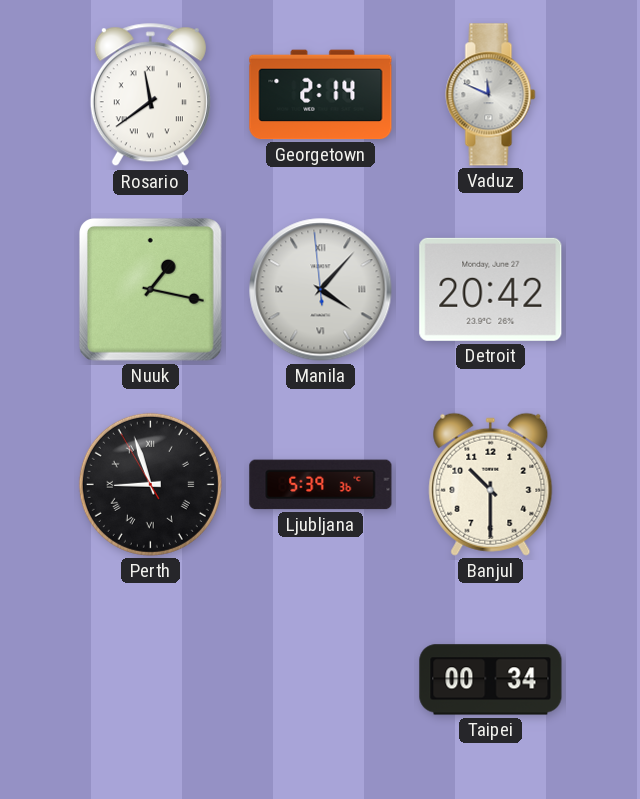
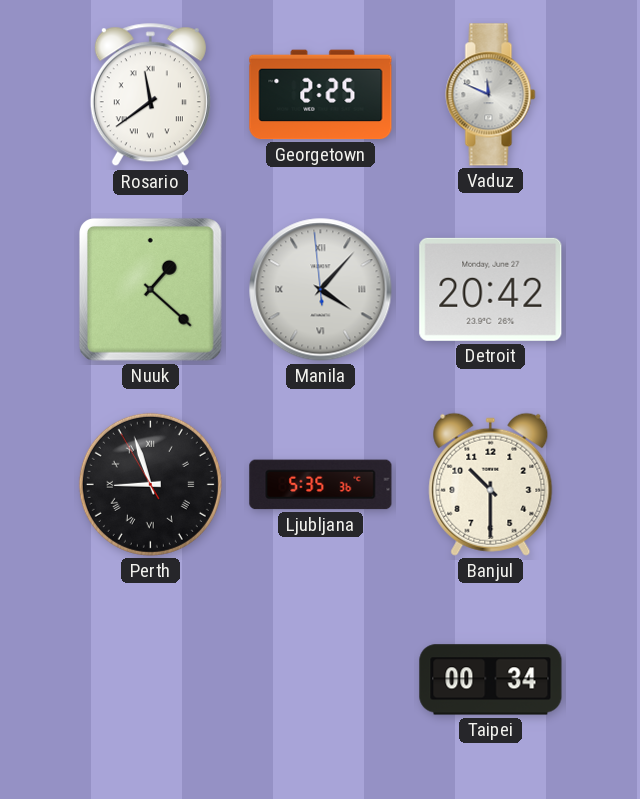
Georgetown: 2:14 -> 2:25 (321, 95)
Nuuk: 1:17 -> 1:22 (150, 289)
Ljubljana: 5:39 -> 5:35 (321, 485)
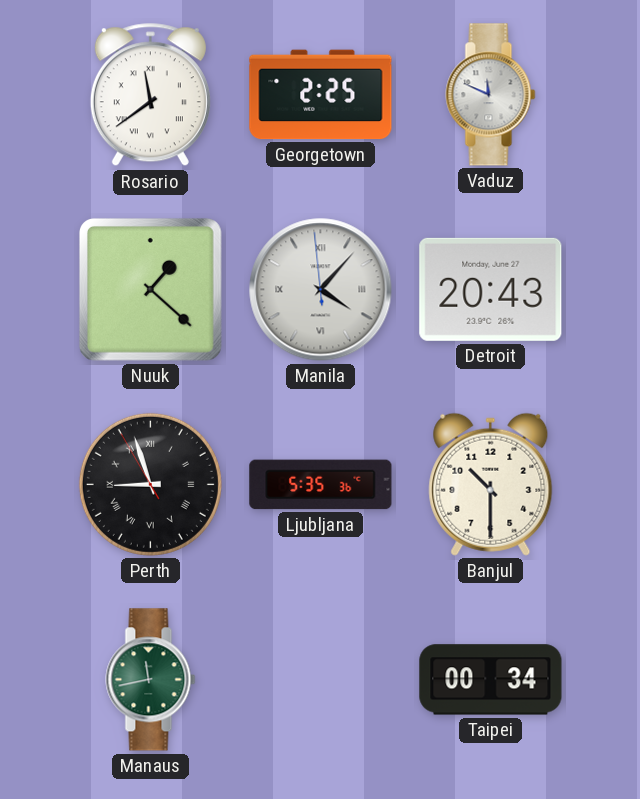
Detroit: 20:42 -> 20:43 (491, 289)
Manaus: none -> 11:43 (151, 680)
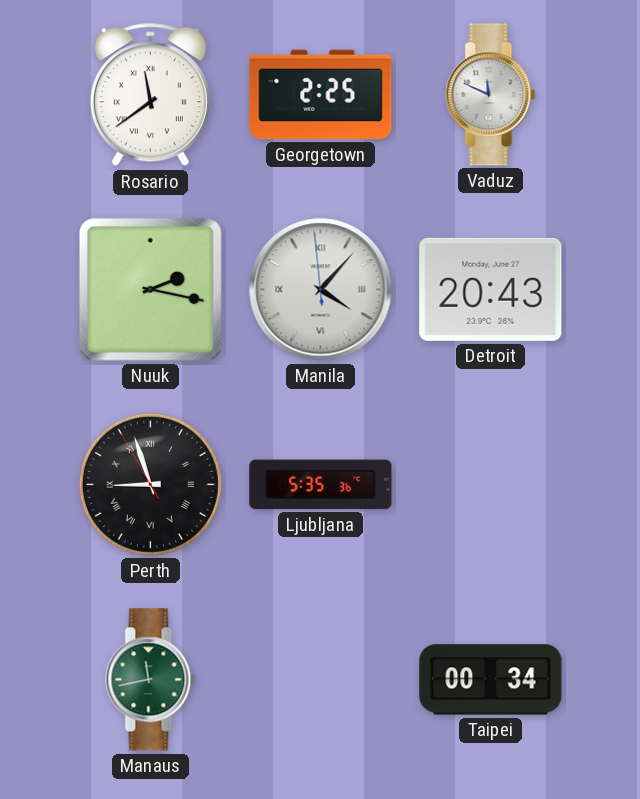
Nuuk: 1:22 -> 2:17 (150, 289)
Banjul: 10:30 -> none (491, 484)
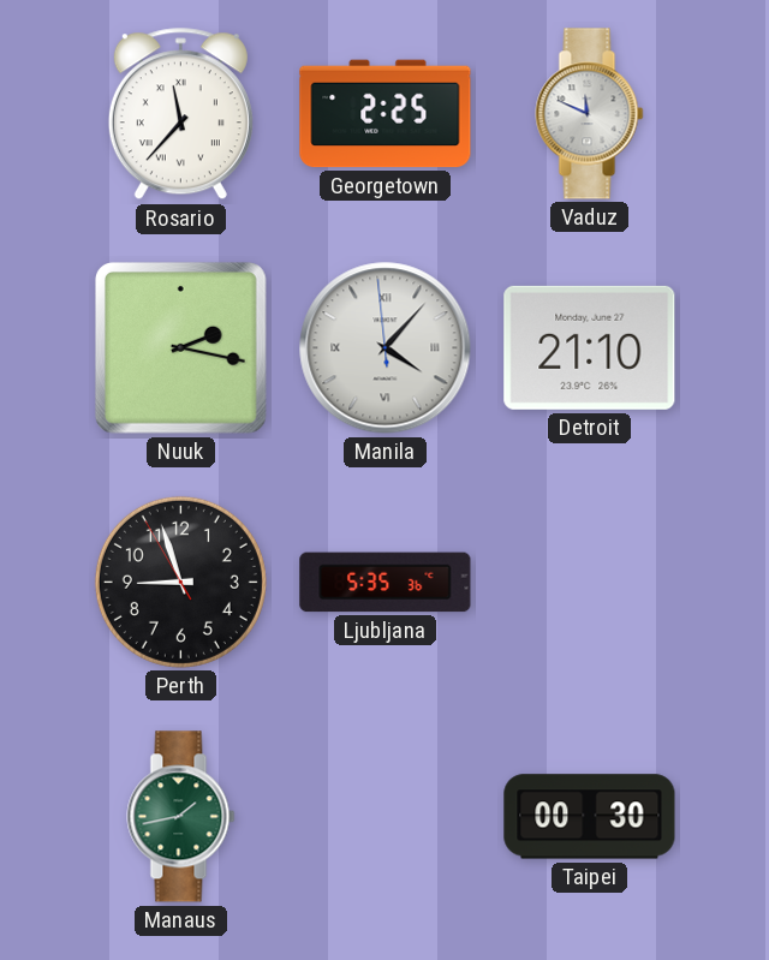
Rosario: 11:39 -> 11:37 (180, 114)
Detroit: 20:43 -> 21:10 (590, 347)
Perth numerals: Roman -> Arabic (180, 582)
Manaus: 11:43 -> 1:43 (181, 817)
Taipei: 00:34 -> 00:30 (590, 817)
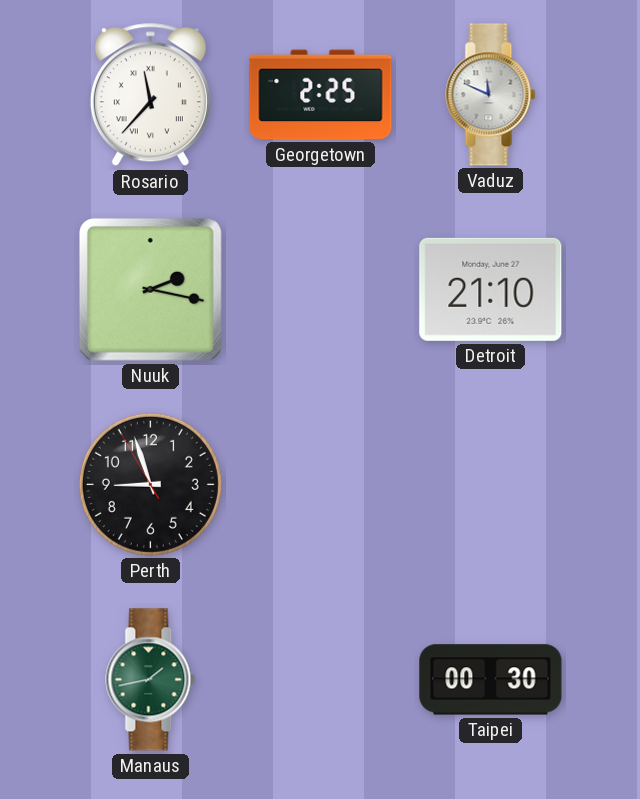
Manila: 4:06 -> none (386, 348)
Ljubljana: 5:35 -> none (386, 583)
